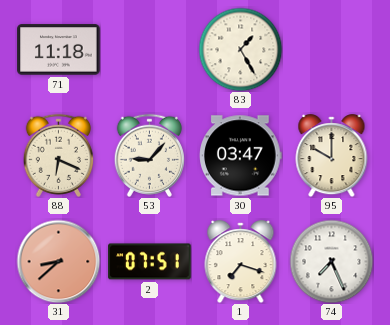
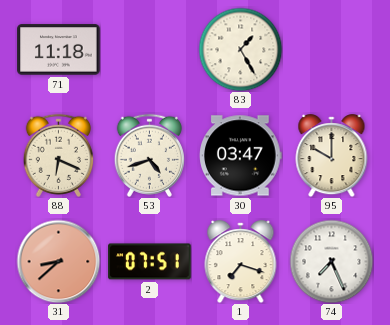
53: 9:07 -> 4:42 (149, 155)
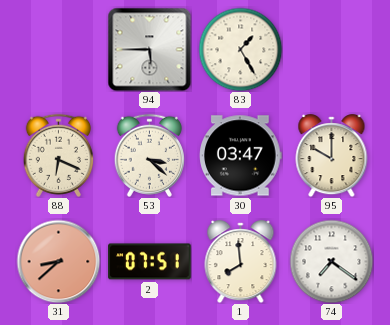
71: 11:18 -> none (59, 50)
94: none -> 5:45 (149, 49)
53: 4:42 -> 3:22 (149, 155)
1: 7:18 -> 7:59 (241, 262)
74: 7:26 -> 7:21 (331, 261)
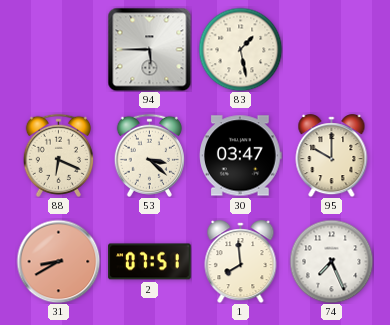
83: 1:25 -> 1:28 (240, 49)
31: 8:38 -> 8:40 (58, 261)
74: 7:21 -> 7:26 (331, 261)
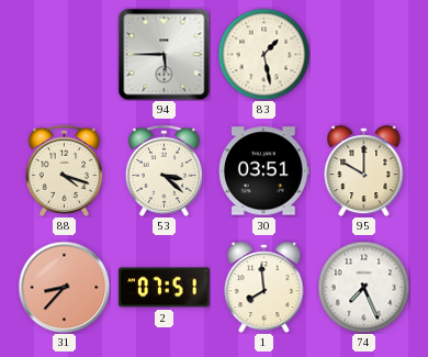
88: 6:19 -> 4:18 (64, 170)
30: 03:47 -> 03:51 (264, 171)
31: 8:40 -> 8:37 (64, 287)
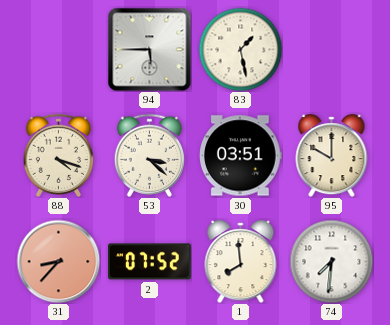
2: 07:51 -> 07:52 (150, 262)
74: 7:26 -> 7:31 (331, 261)
